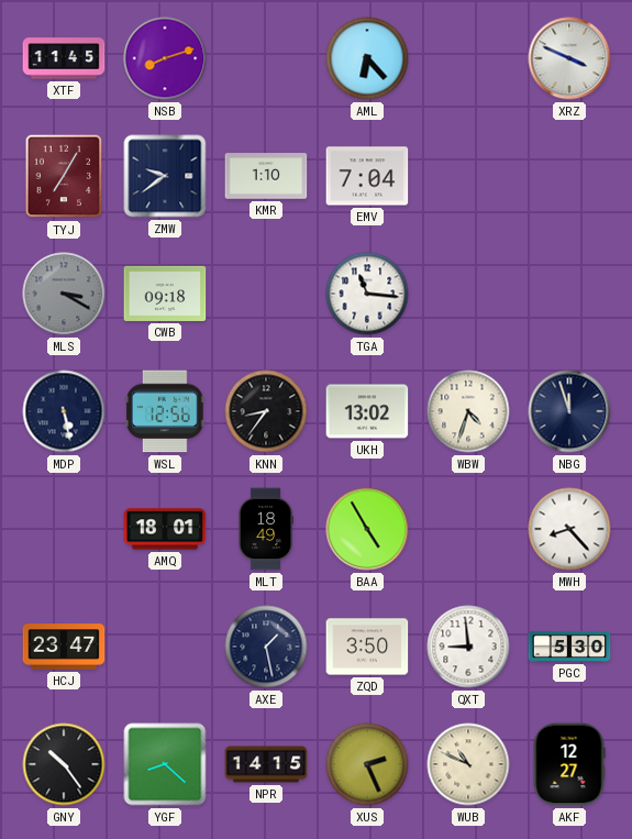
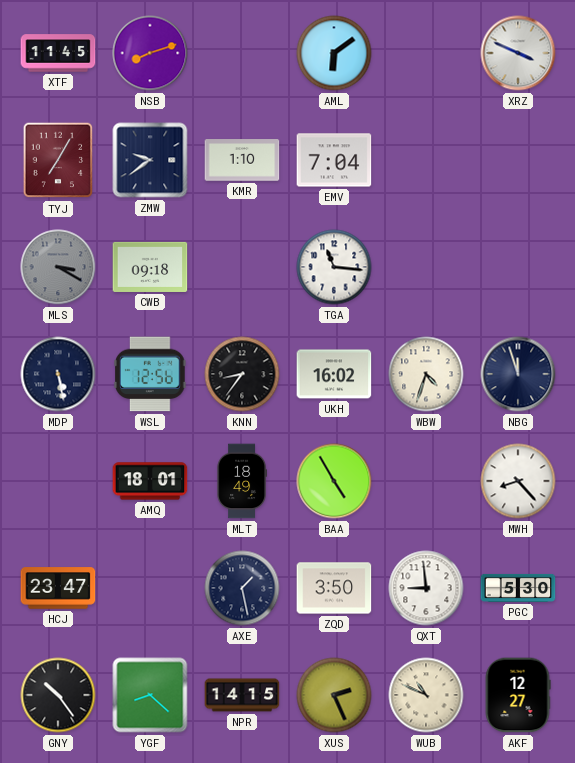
AML: 6:23 -> 6:09 (334, 53)
UKH: 13:02 -> 16:02 (334, 374)
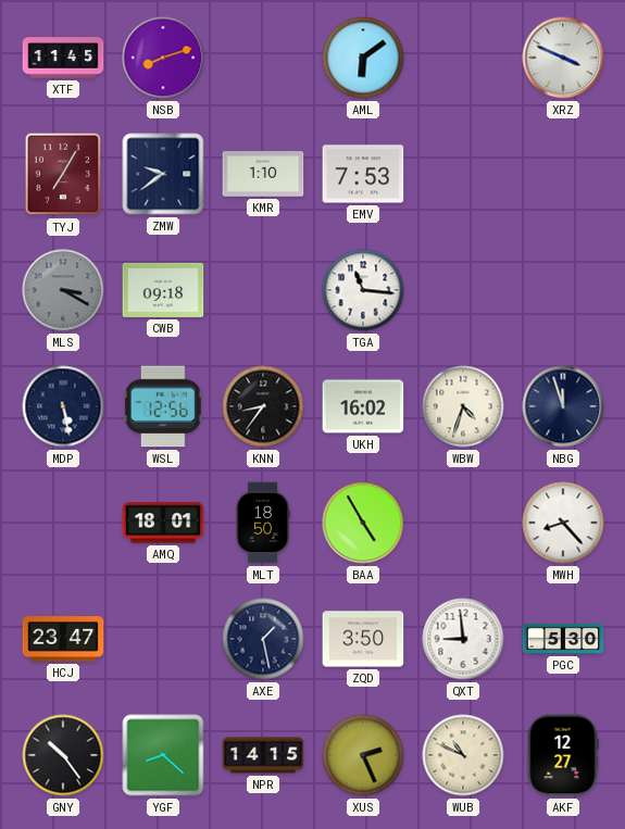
EMV: 7:04 -> 7:53 (363, 174)
MLT: 18:49 -> 18:50 (263, 523)
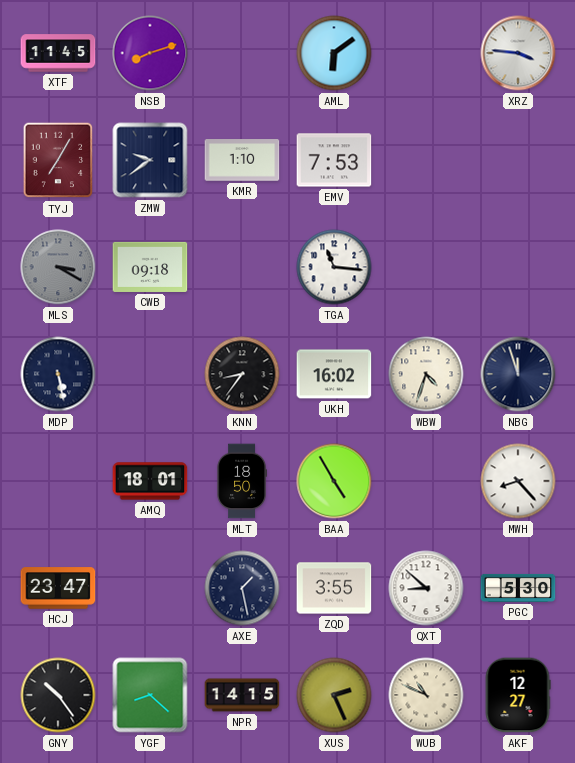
XRZ: 3:49 -> 3:46 (518, 53)
WSL: 12:56 -> none (163, 406)
ZQD: 3:50 -> 3:55 (334, 588)
QXT: 8:59 -> 8:52 (426, 588)
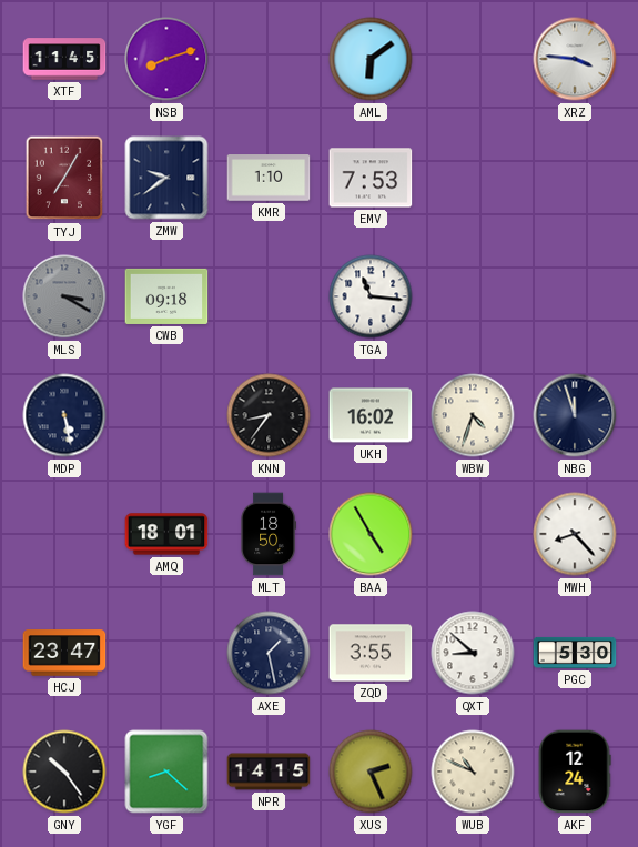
AKF: 12:27 -> 12:24 (575, 772)
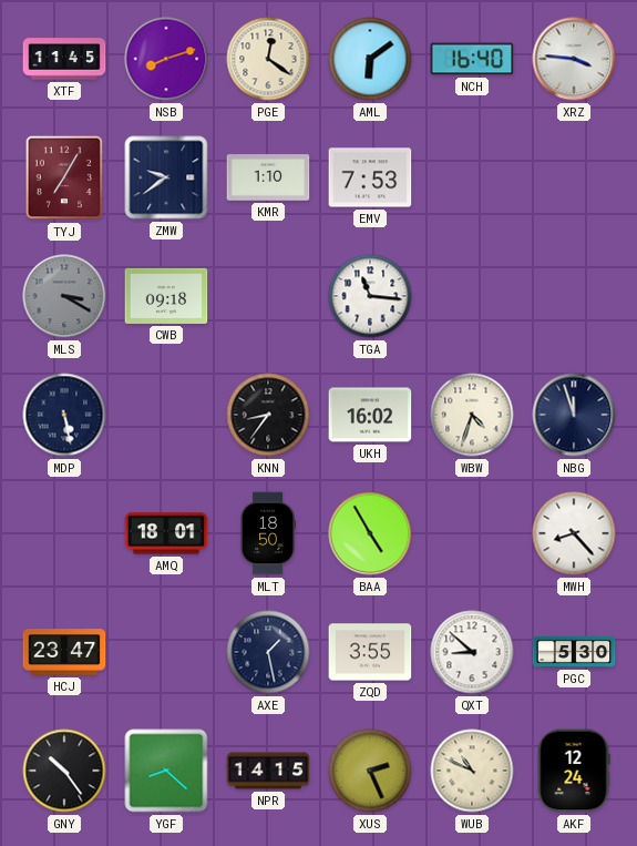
PGE: none -> 12:21 (268, 59)
NCH: none -> 16:40 (472, 59)
